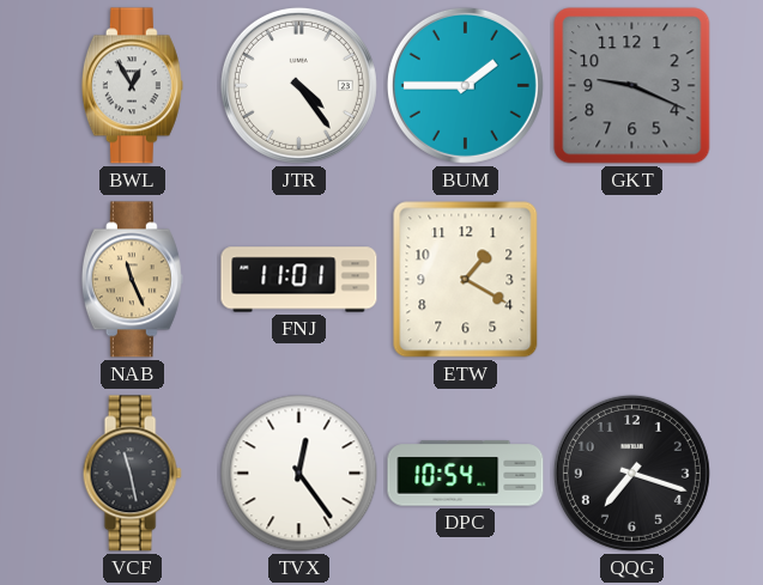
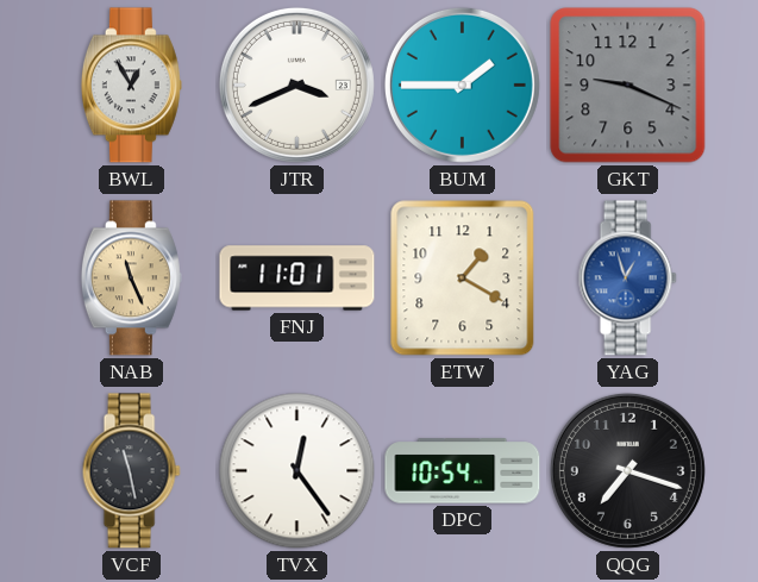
JTR: 4:24 -> 3:41 (296, 85)
YAG: none -> 12:57 (627, 279)
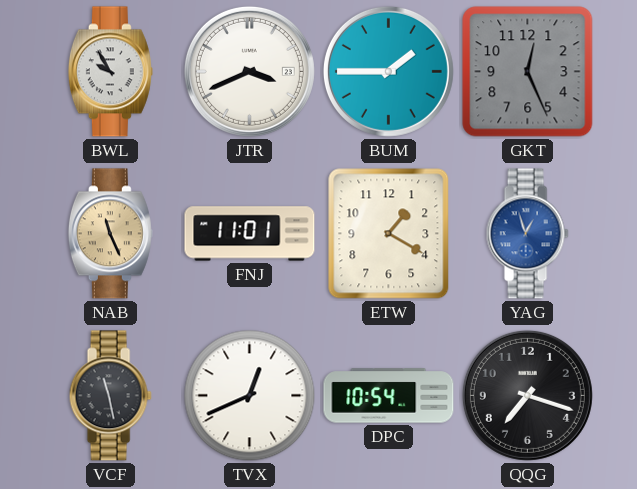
BWL: 12:55 -> 9:55 (110, 72)
GKT: 9:19 -> 12:26 (528, 72)
TVX: 12:24 -> 12:41 (250, 396)
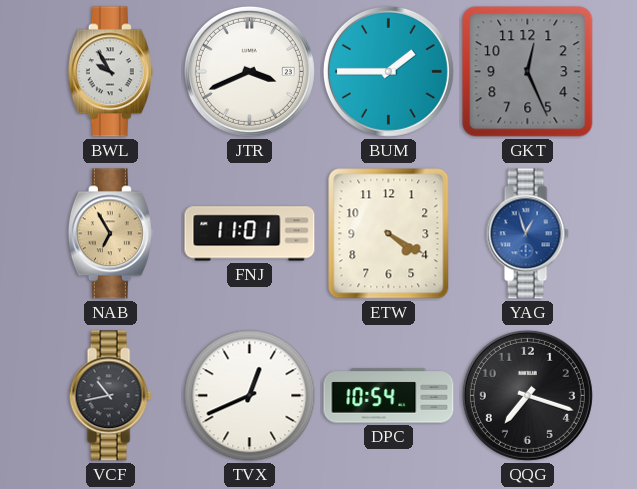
NAB: 11:26 -> 6:55 (110, 234)
ETW: 1:20 -> 4:20 (389, 234)
VCF: 11:28 -> 10:43 (110, 396)
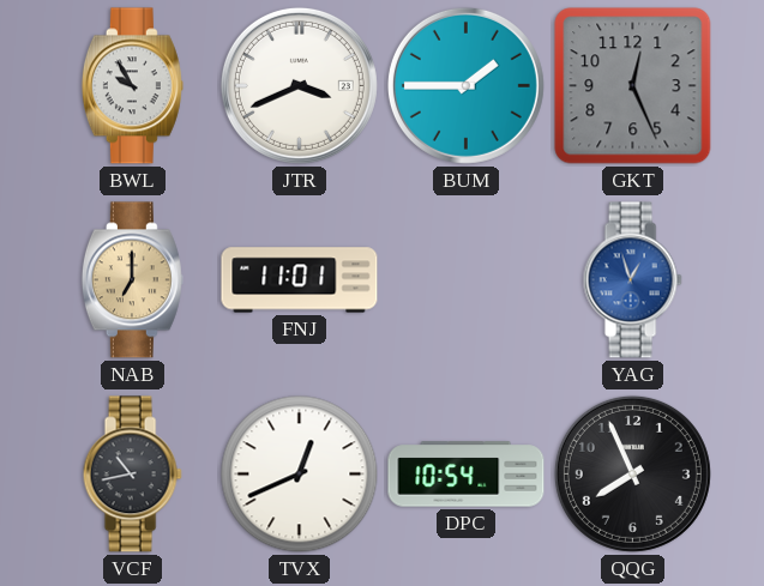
NAB: 6:55 -> 7:00 (132, 280)
ETW: 4:20 -> none (389, 234)
QQG: 7:18 -> 7:56 (632, 473)
